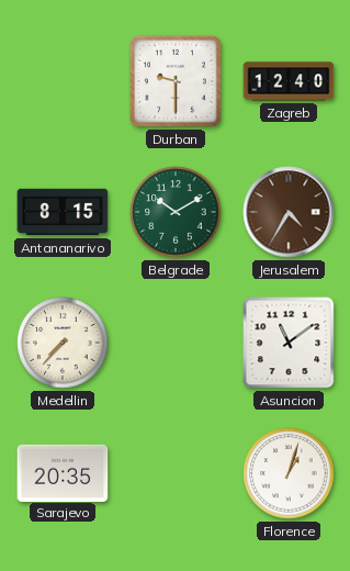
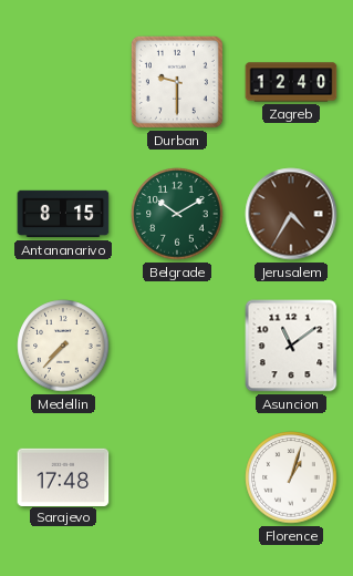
Sarajevo: 20:35 -> 17:48 (63, 476)
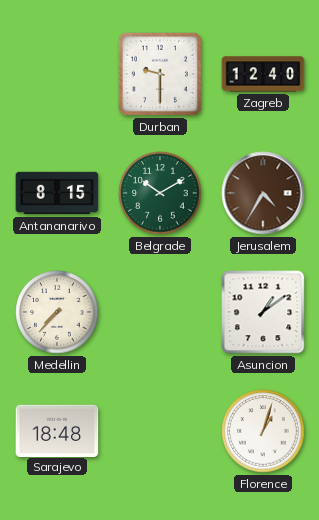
Asuncion: 11:09 -> 1:09 (263, 312)
Sarajevo: 17:48 -> 18:48 (57, 430)
